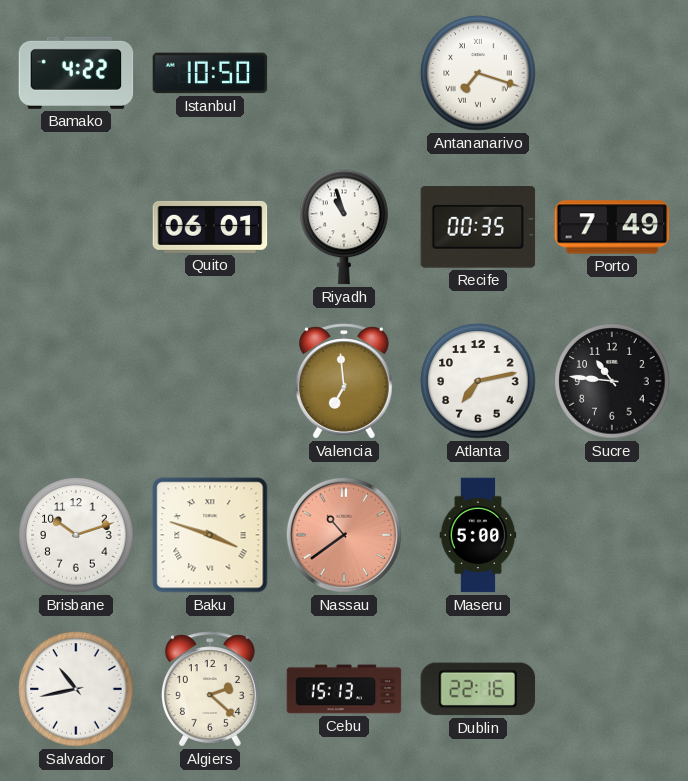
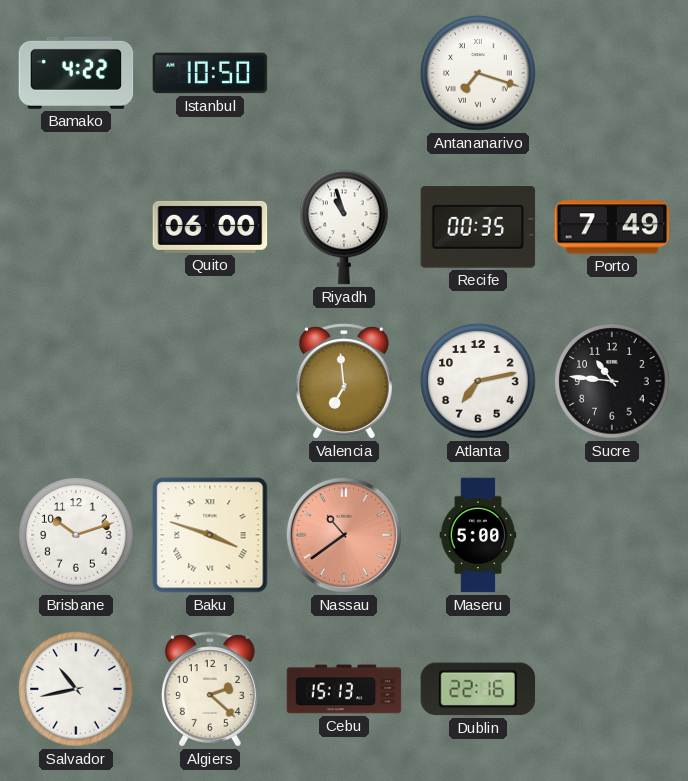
Quito: 06:01 -> 06:00 (210, 227)
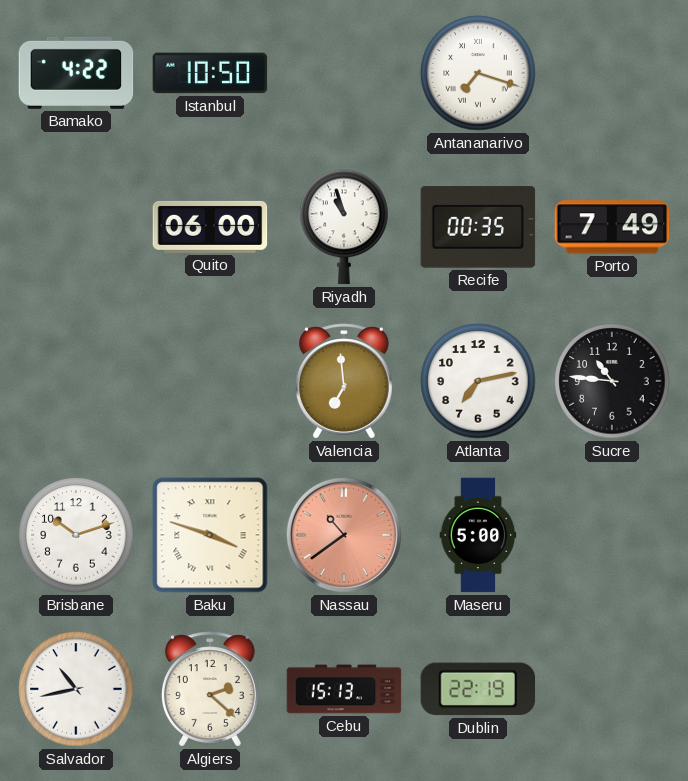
Dublin: 22:16 -> 22:19 (478, 689)
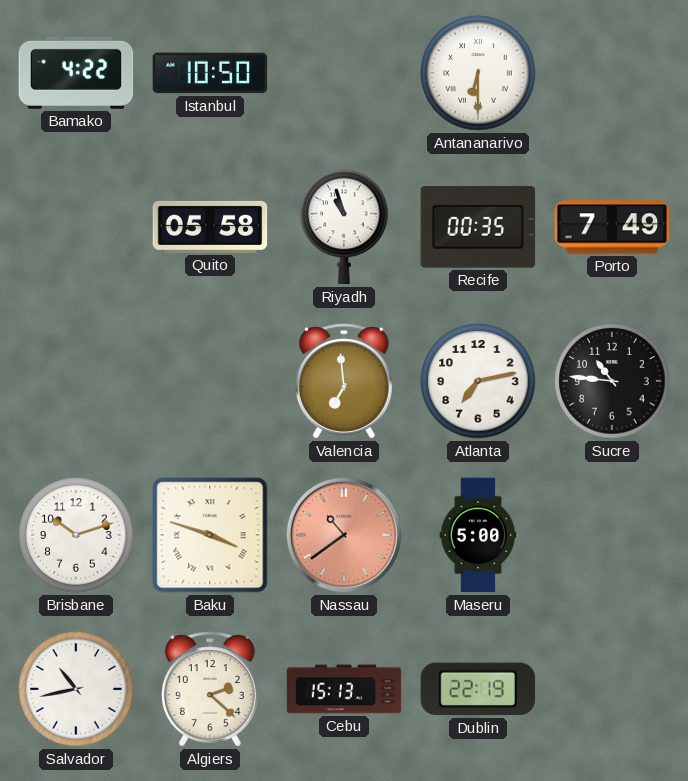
Antananarivo: 7:18 -> 6:30 (478, 73)
Quito: 06:00 -> 05:58 (210, 227)
